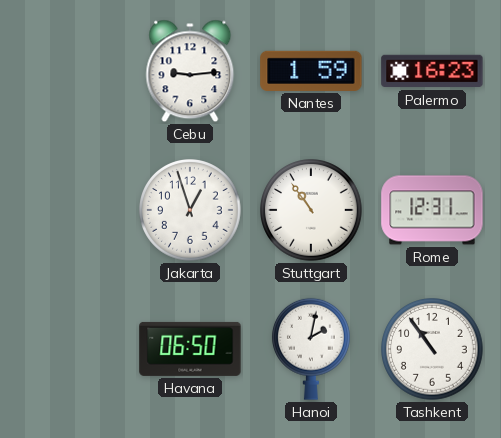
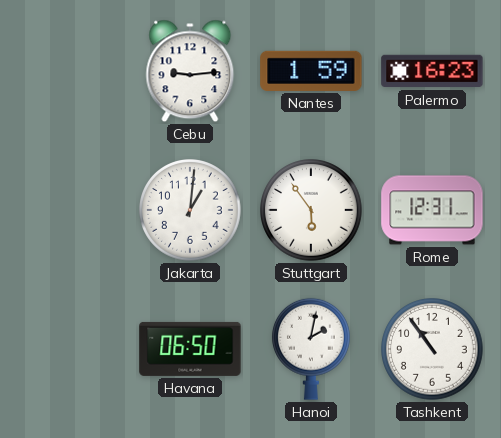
Jakarta: 12:57 -> 1:01 (191, 211)
Stuttgart: 10:54 -> 5:54 (312, 211)
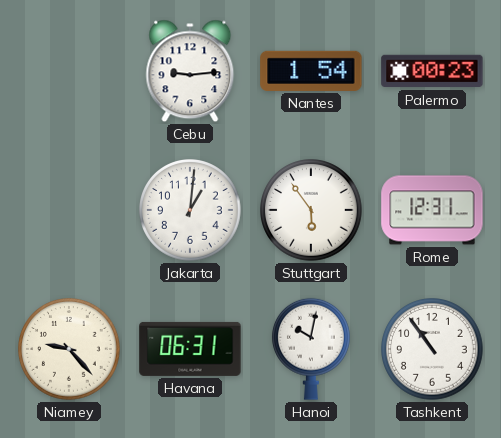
Nantes: 1:59 -> 1:54 (311, 71)
Palermo: 16:23 -> 00:23 (432, 71)
Niamey: none -> 9:23 (70, 350)
Havana: 06:50 -> 06:31 (190, 349)
Hanoi: 2:02 -> 10:02 (312, 349)
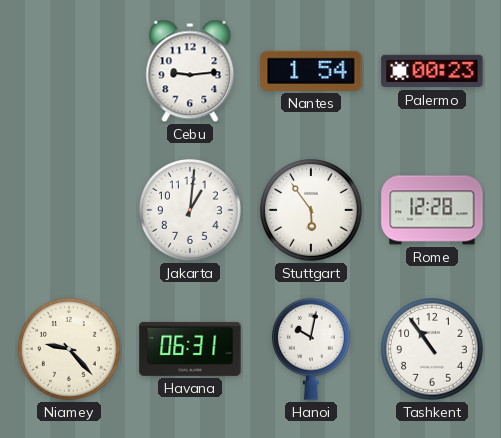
Rome: 12:31 -> 12:28 (432, 210)
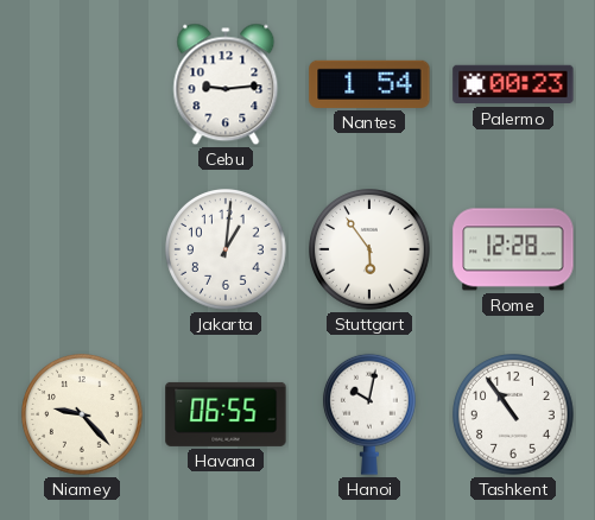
Havana: 06:31 -> 06:55 (226, 414)
